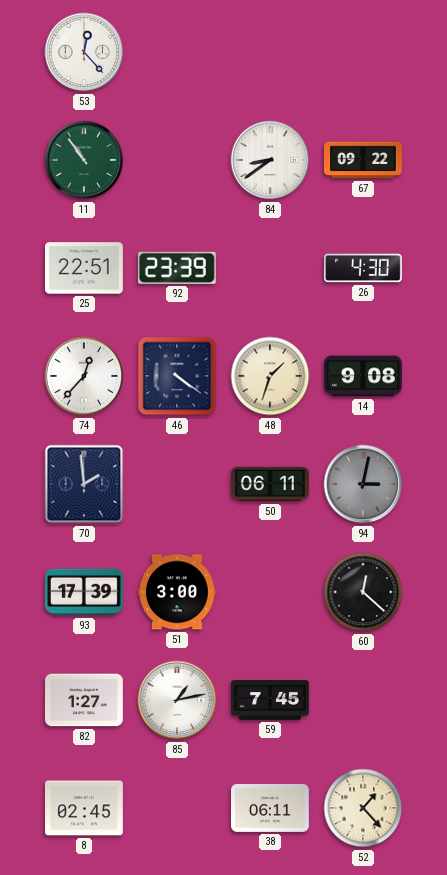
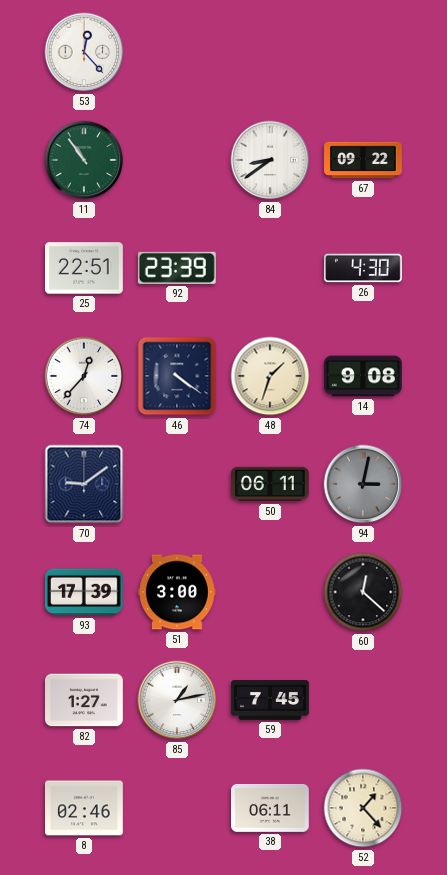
70: 1:59 -> 9:09 (84, 484)
8: 02:45 -> 02:46 (85, 808)
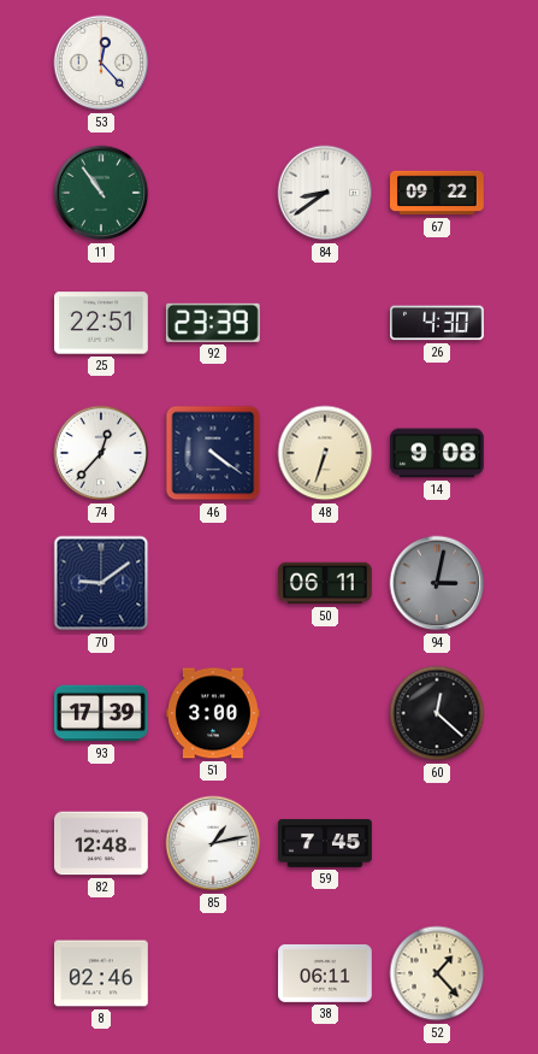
48: 1:33 -> 6:33 (325, 453)
82: 1:27 -> 12:48 (102, 843)
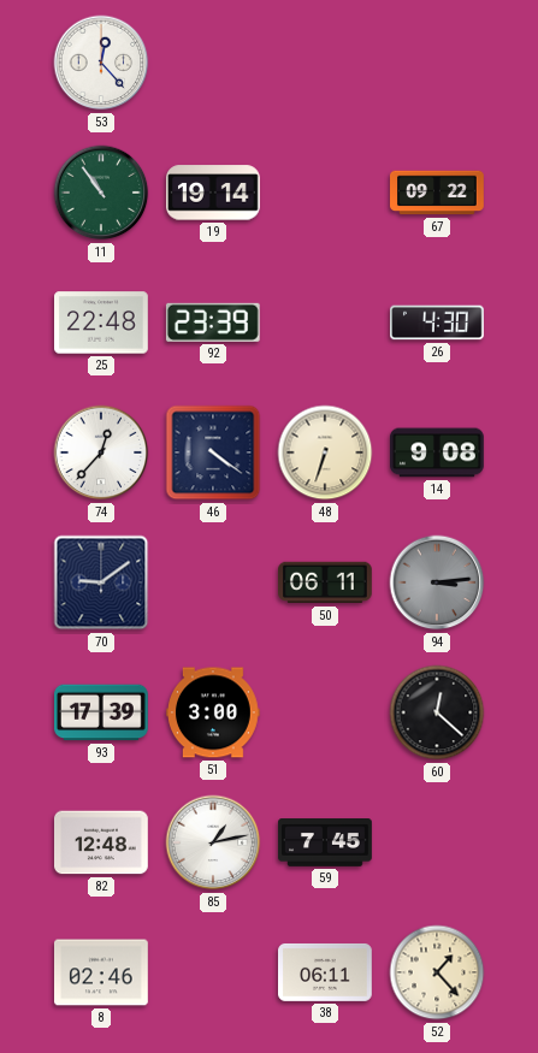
19: none -> 19:14 (214, 193)
84: 8:39 -> none (325, 193)
25: 22:51 -> 22:48 (102, 323)
94: 3:02 -> 3:14 (437, 582)
